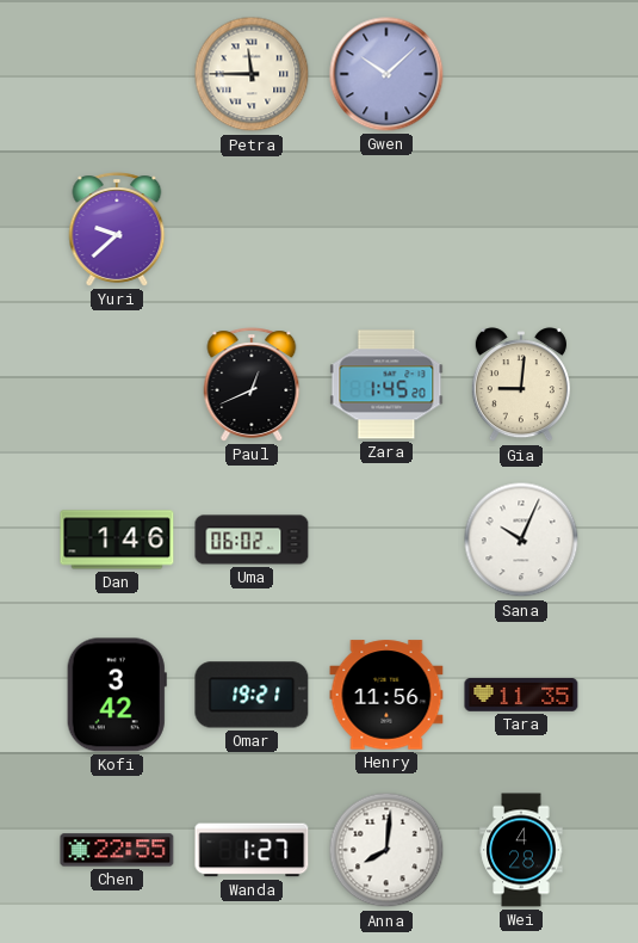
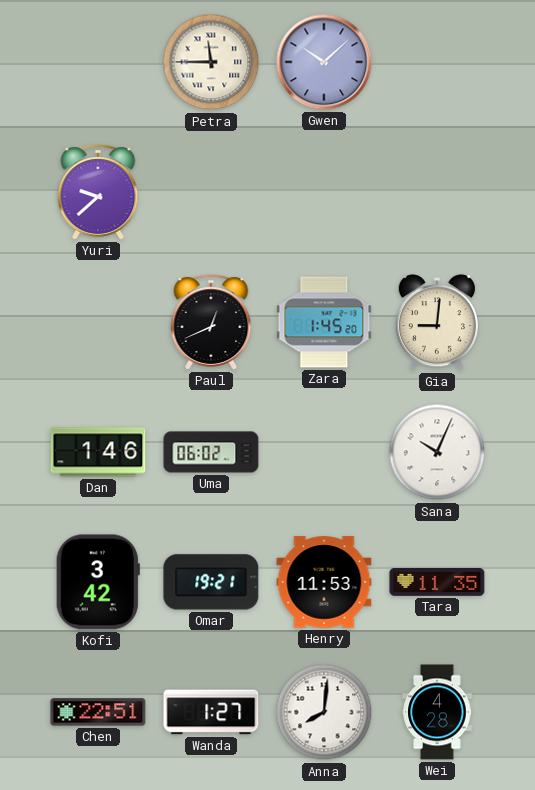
Henry: 11:56 -> 11:53 (324, 582)
Chen: 22:55 -> 22:51 (98, 712)
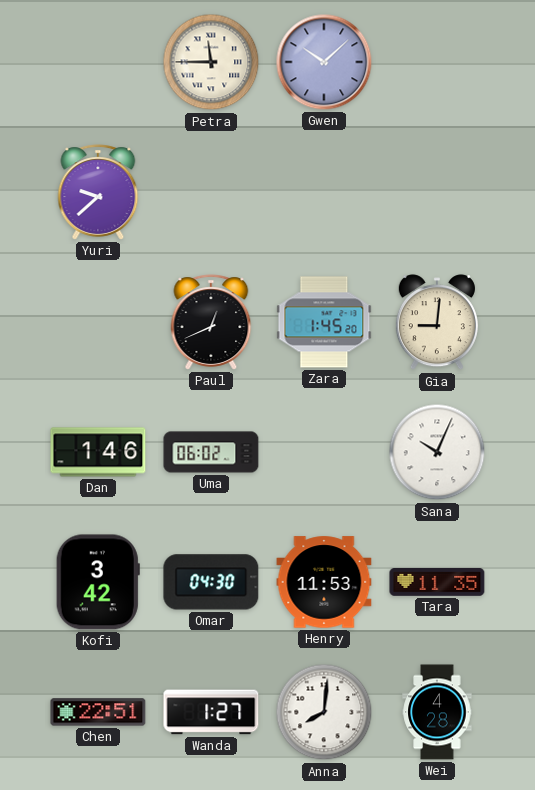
Omar: 19:21 -> 04:30 (211, 582)
